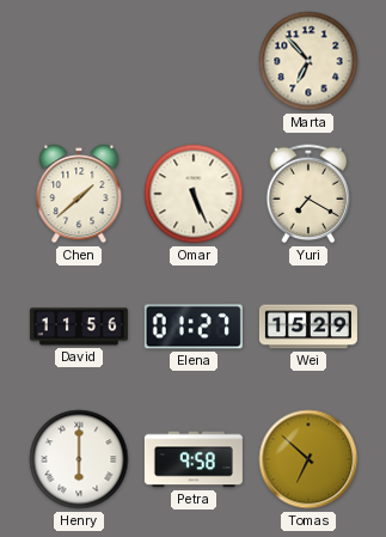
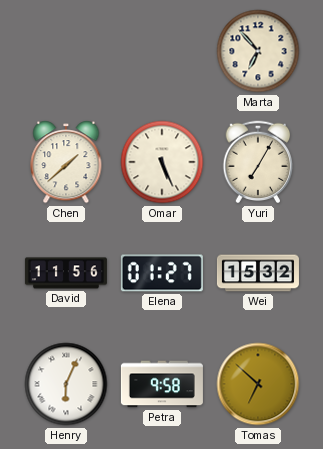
Yuri: 7:20 -> 7:05 (258, 162)
Wei: 15:29 -> 15:32 (258, 273)
Henry: 6:00 -> 6:04 (66, 384)
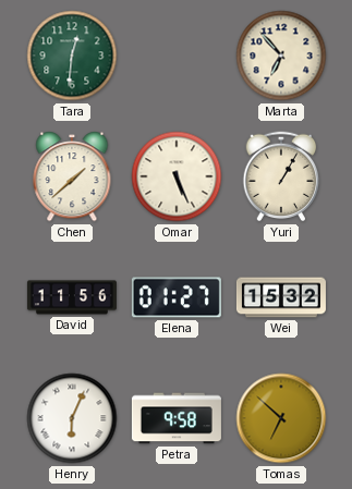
Tara: none -> 12:31 (72, 56)
Yuri: 7:05 -> 1:05 (281, 176)
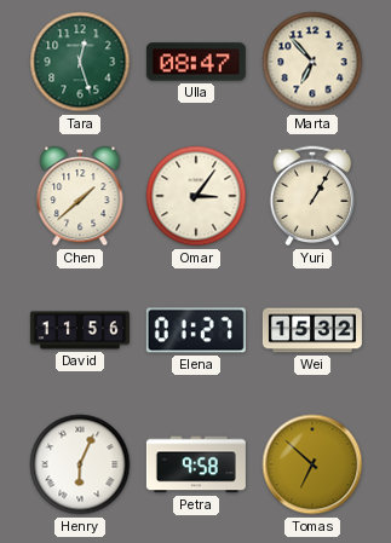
Tara: 12:31 -> 12:27 (80, 62)
Ulla: none -> 08:47 (196, 62)
Omar: 5:26 -> 3:06 (196, 196)
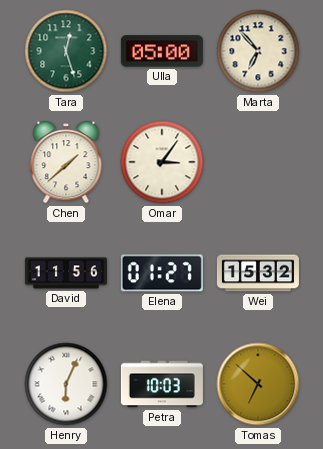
Ulla: 08:47 -> 05:00 (162, 51)
Yuri: 1:05 -> none (312, 196)
Petra: 9:58 -> 10:03 (162, 384)
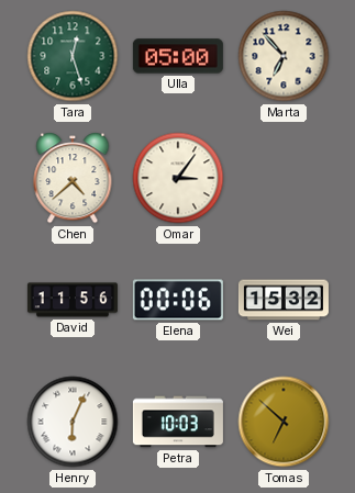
Chen: 1:38 -> 4:38 (73, 179)
Elena: 01:27 -> 00:06 (178, 300)
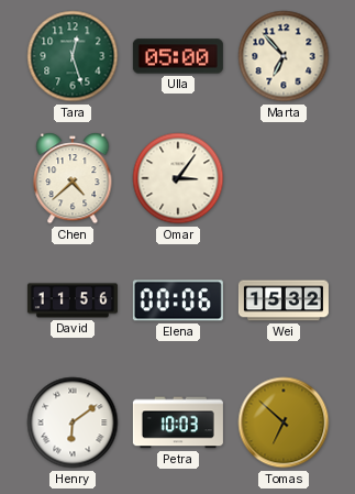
Henry: 6:04 -> 6:09 (73, 422)
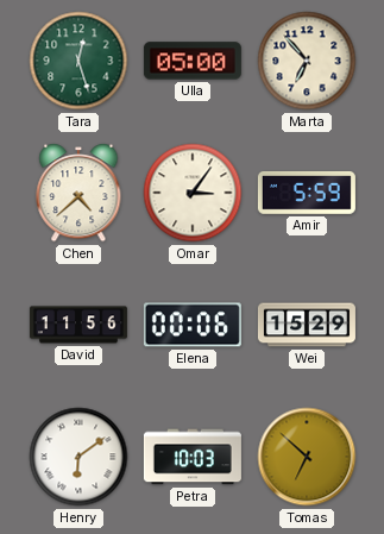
Amir: none -> 5:59 (307, 193)
Wei: 15:32 -> 15:29 (307, 325)
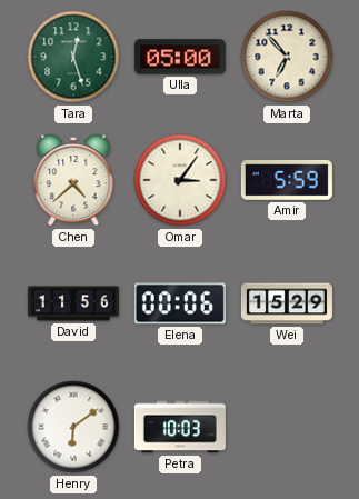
Tomas: 6:52 -> none (307, 457)
